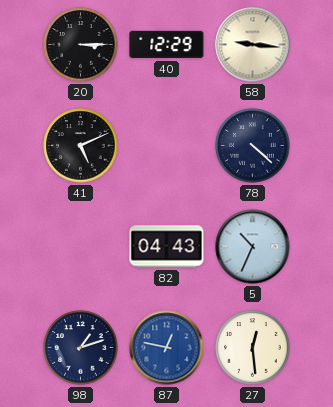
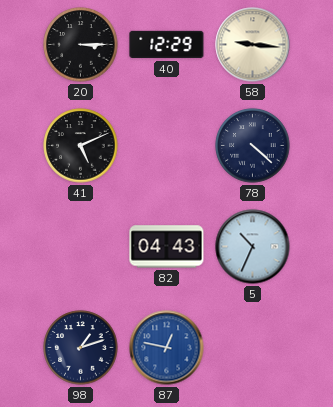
27: 12:29 -> none (253, 348)
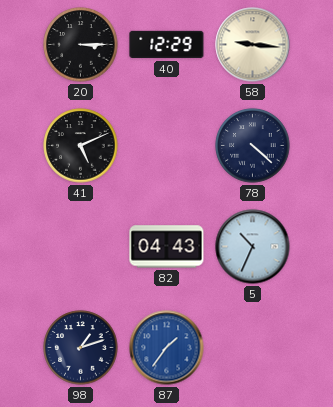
87: 12:47 -> 1:36 (167, 348)
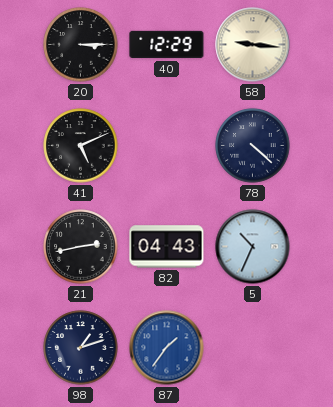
21: none -> 2:43 (81, 247)
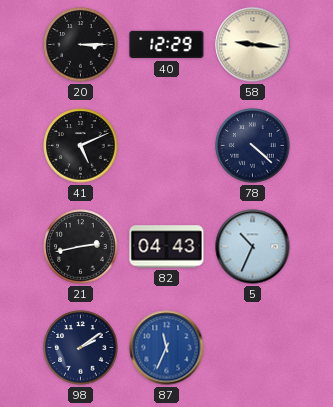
98: 1:12 -> 2:09 (81, 348)
87: 1:36 -> 11:34 (167, 348)
